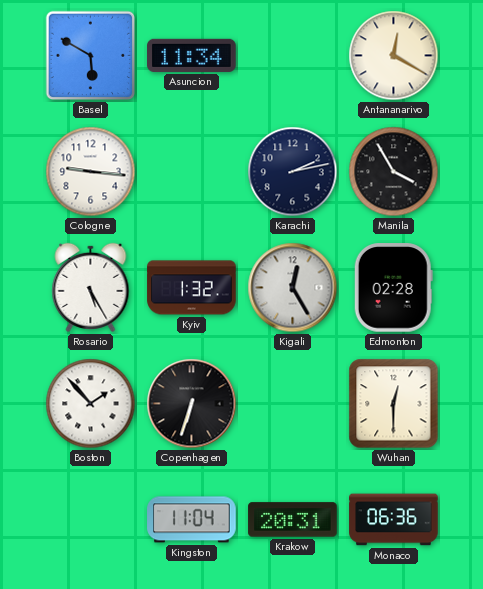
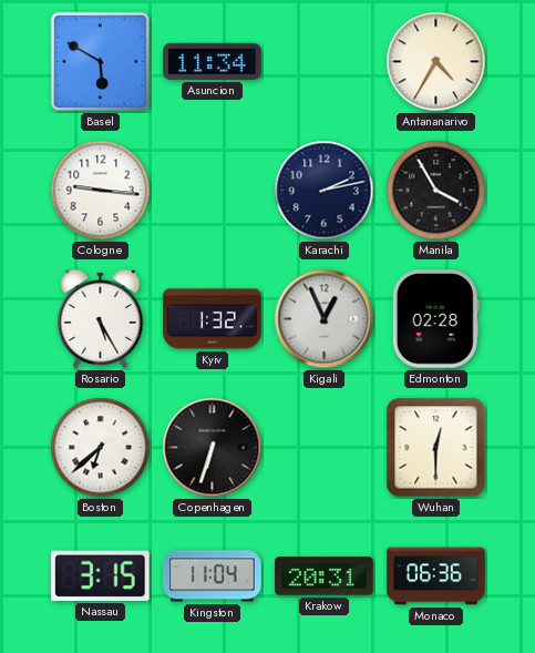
Antananarivo: 12:20 -> 4:35 (436, 62)
Kigali: 12:25 -> 12:56 (325, 319)
Boston: 1:53 -> 6:38 (101, 448)
Nassau: none -> 3:15 (100, 575)
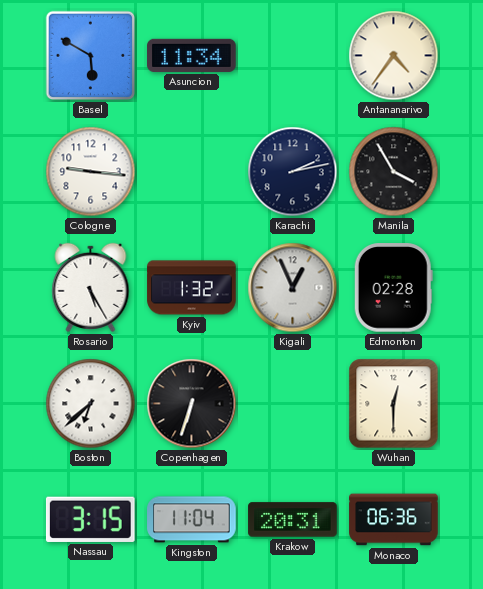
Antananarivo: 4:35 -> 4:36 (394, 56)
